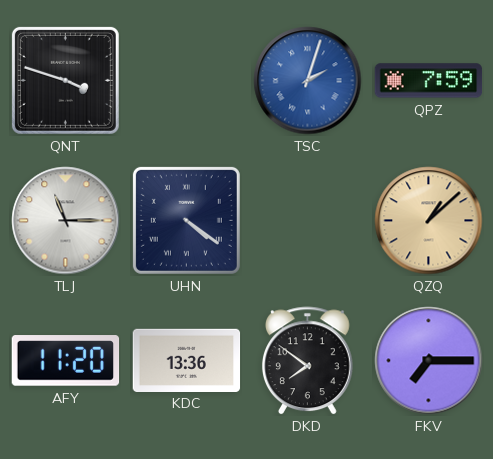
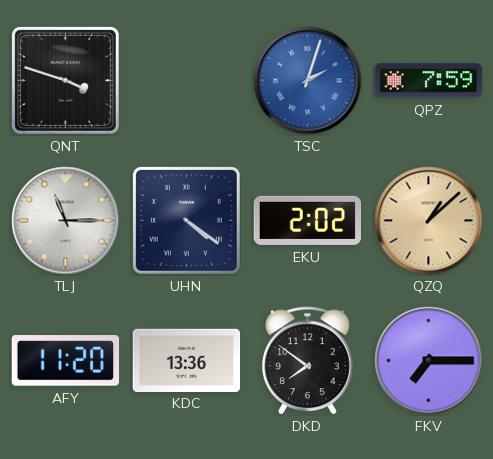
EKU: none -> 2:02 (308, 220)
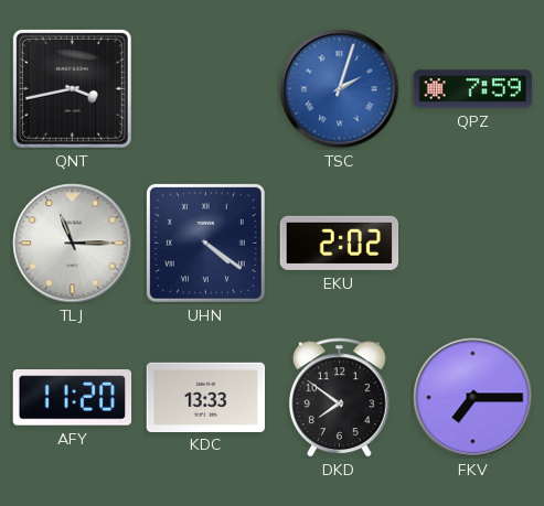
QNT: 3:48 -> 3:43 (72, 88)
QZQ: 1:08 -> none (429, 221)
KDC: 13:36 -> 13:33 (206, 397)
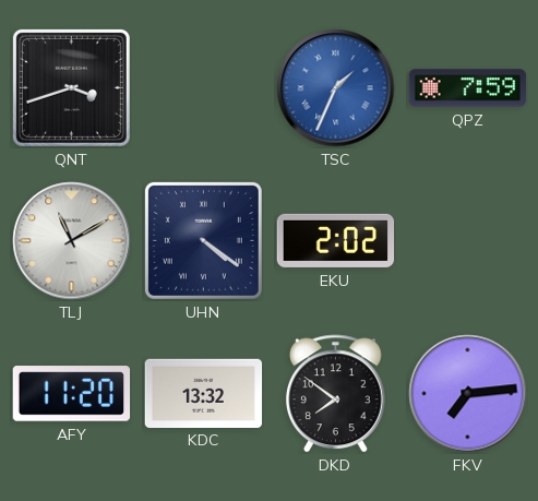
QNT: 3:43 -> 3:42 (71, 87)
TSC: 2:03 -> 1:34 (336, 88)
TLJ: 11:15 -> 11:10 (72, 241)
KDC: 13:33 -> 13:32 (204, 393)
FKV: 7:15 -> 7:14 (468, 394)
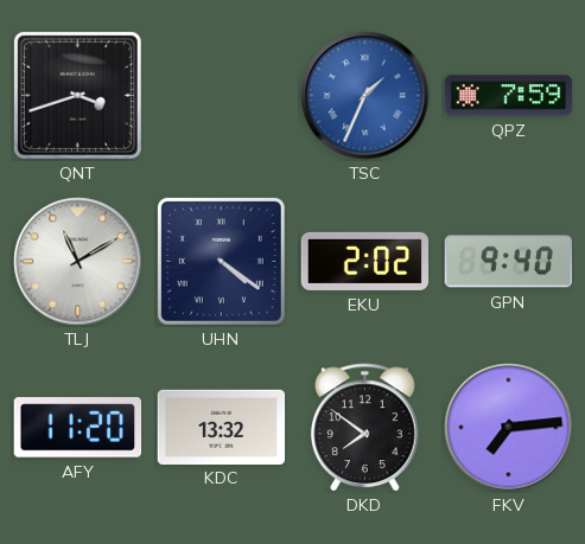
GPN: none -> 9:40 (509, 262)
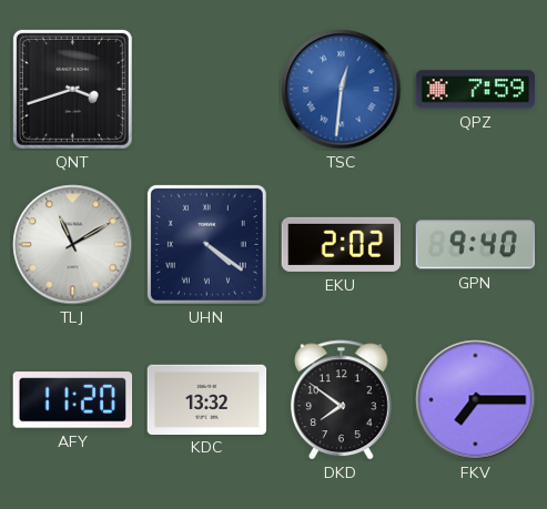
TSC: 1:34 -> 12:31 (342, 90)
FKV: 7:14 -> 7:15 (476, 400)
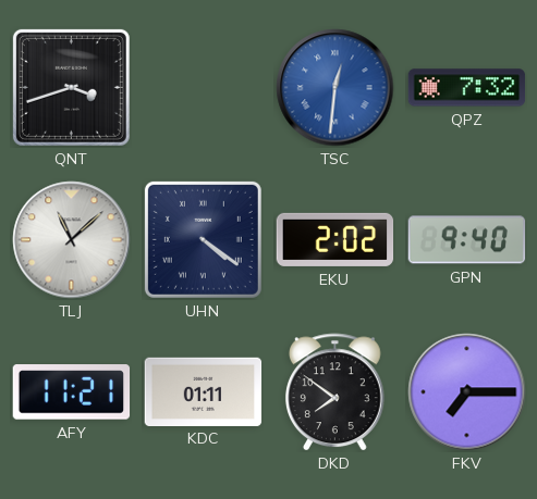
QPZ: 7:59 -> 7:32 (467, 88)
TLJ: 11:10 -> 11:08 (72, 240)
AFY: 11:20 -> 11:21 (72, 392)
KDC: 13:32 -> 01:11 (204, 391)
